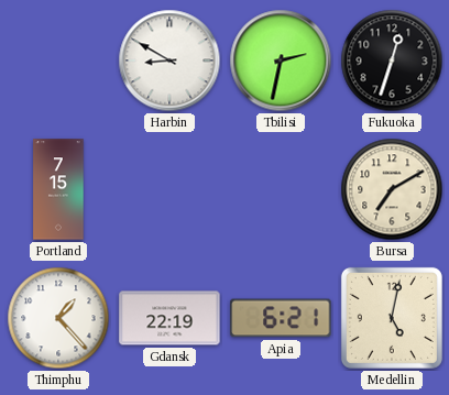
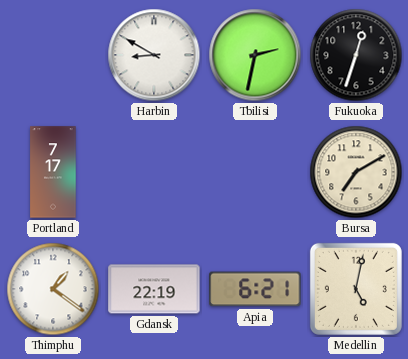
Portland: 7:15 -> 7:17 (53, 172)
Thimphu: 1:23 -> 1:21 (53, 289)
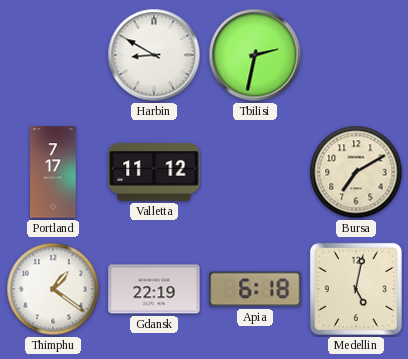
Fukuoka: 12:33 -> none (356, 55)
Valletta: none -> 11:12 (154, 172)
Apia: 6:21 -> 6:18 (255, 289)
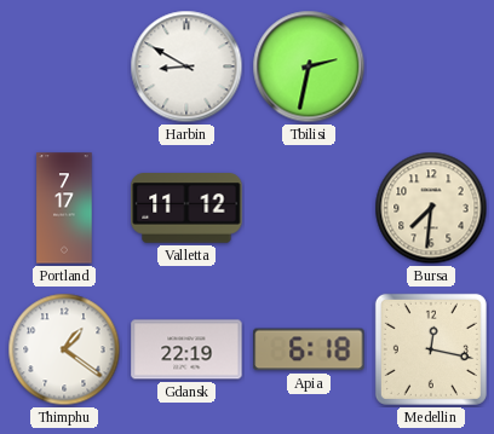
Bursa: 7:10 -> 7:31 (431, 208)
Medellin: 5:02 -> 12:17 (431, 349)
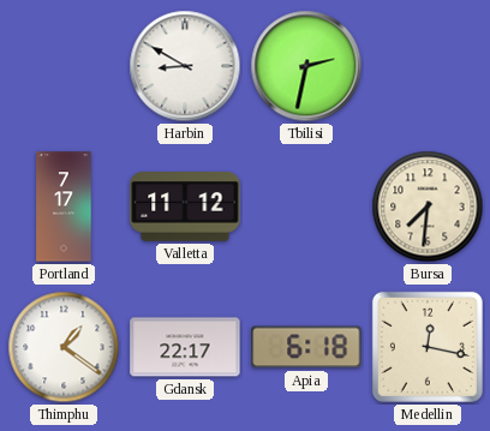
Gdansk: 22:19 -> 22:17 (185, 347)
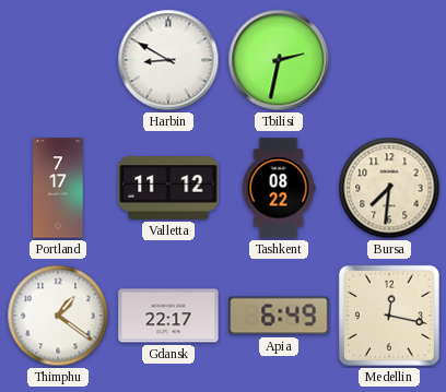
Tashkent: none -> 08:22 (279, 188)
Apia: 6:18 -> 6:49 (279, 316)
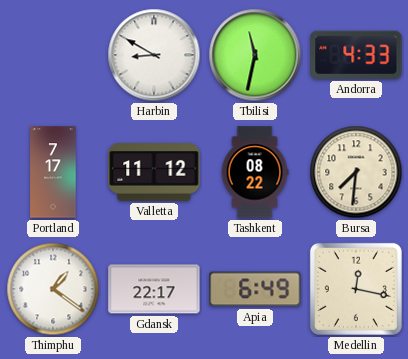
Tbilisi: 2:32 -> 11:32 (255, 55)
Andorra: none -> 4:33 (356, 55)
